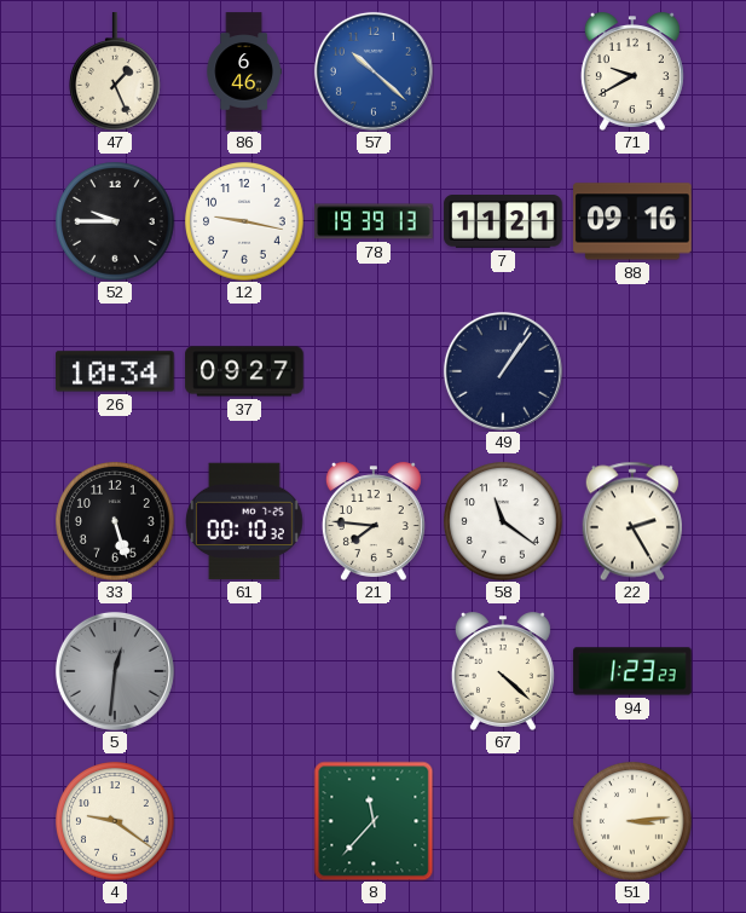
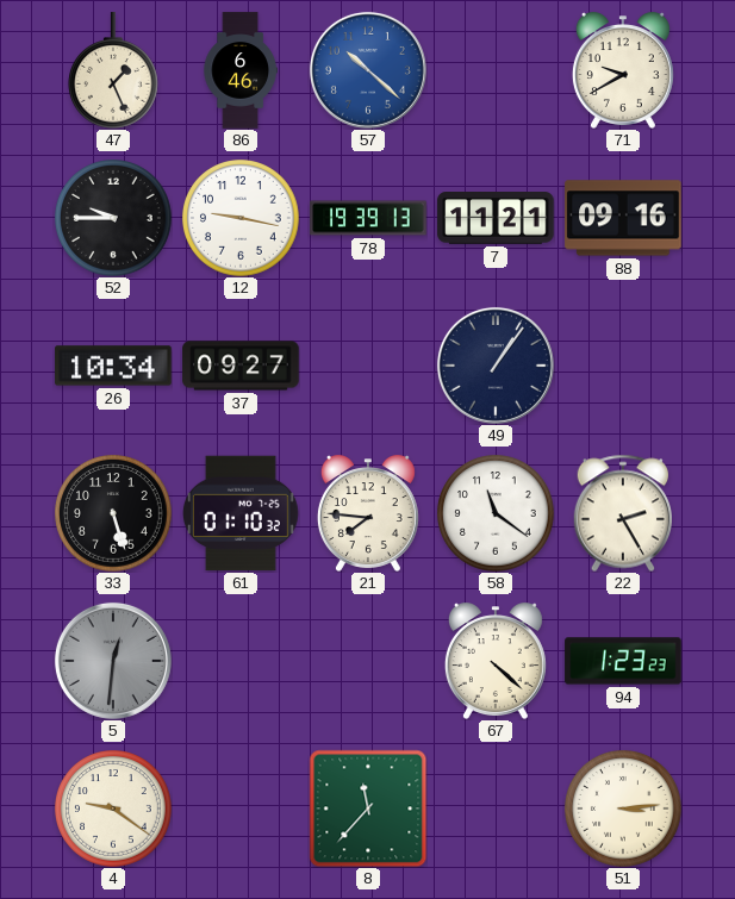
61: 00:10 -> 01:10 (241, 513)
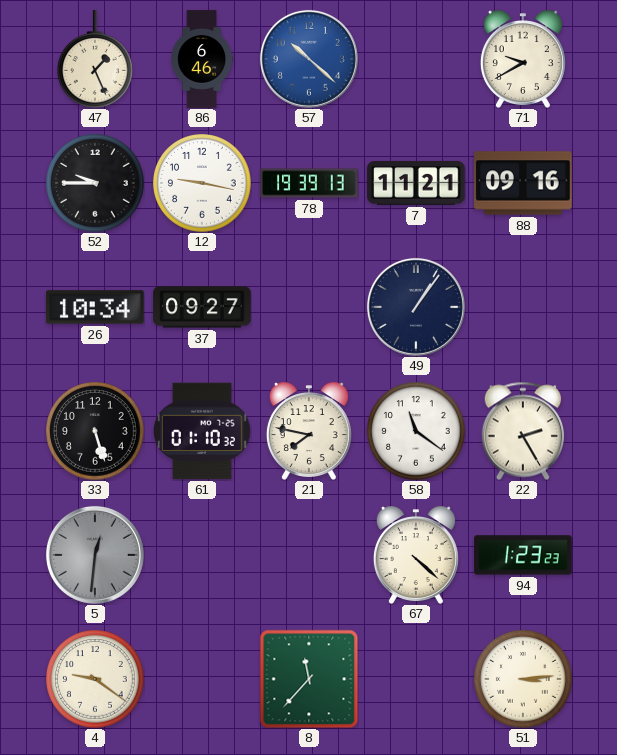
21: 7:46 -> 7:47 (309, 431)
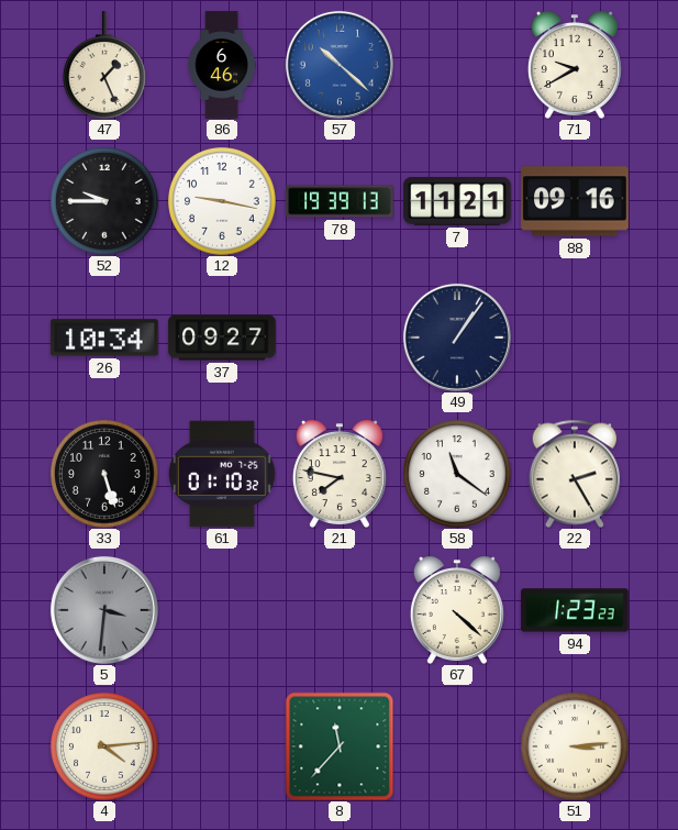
5: 12:31 -> 3:31 (104, 610)
4: 9:21 -> 4:14 (104, 746)
